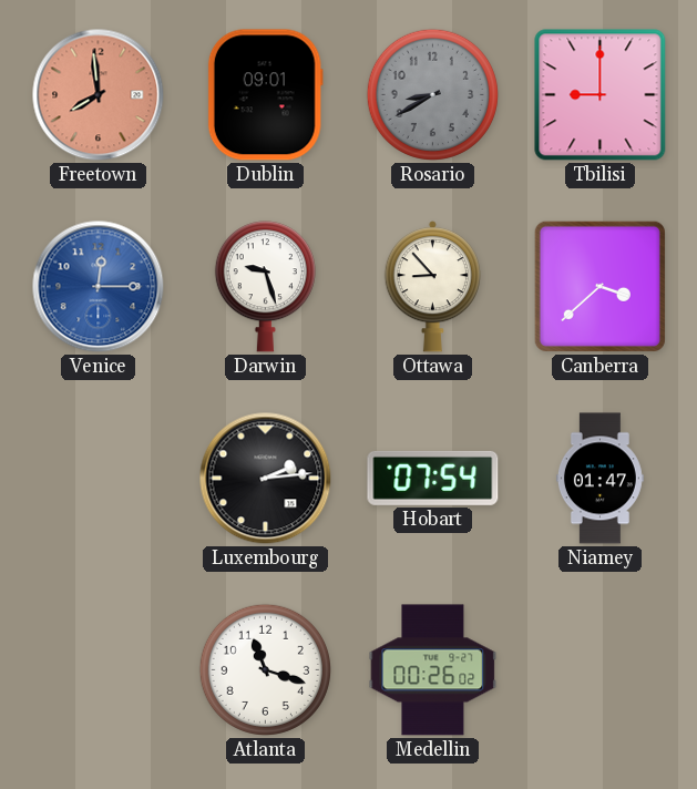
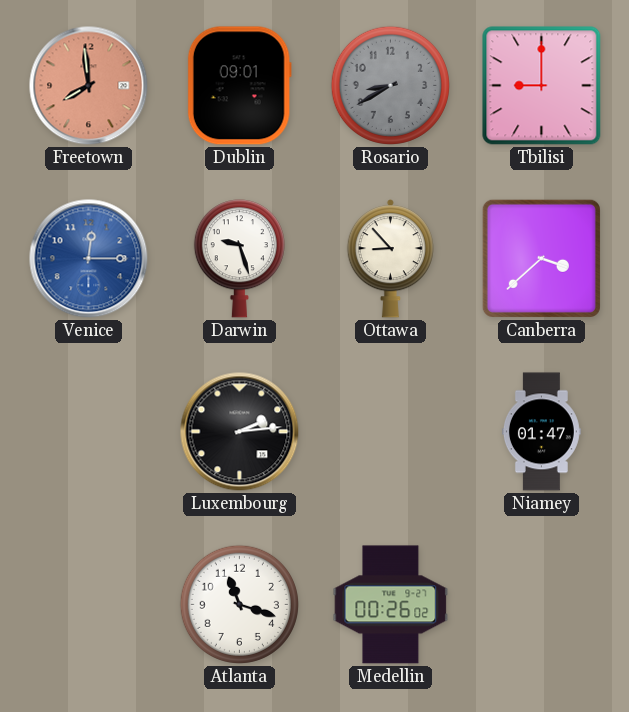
Hobart: 07:54 -> none (433, 478)
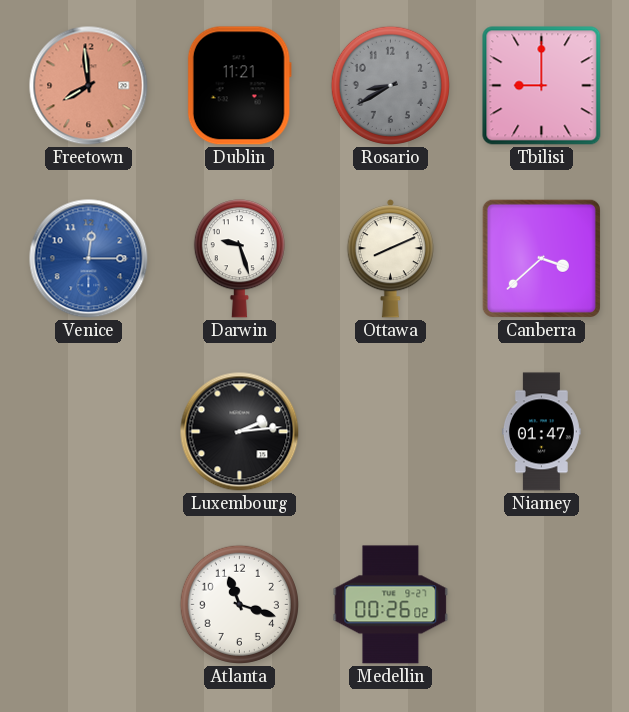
Dublin: 09:01 -> 11:21 (239, 86)
Ottawa: 8:53 -> 8:11 (390, 259)
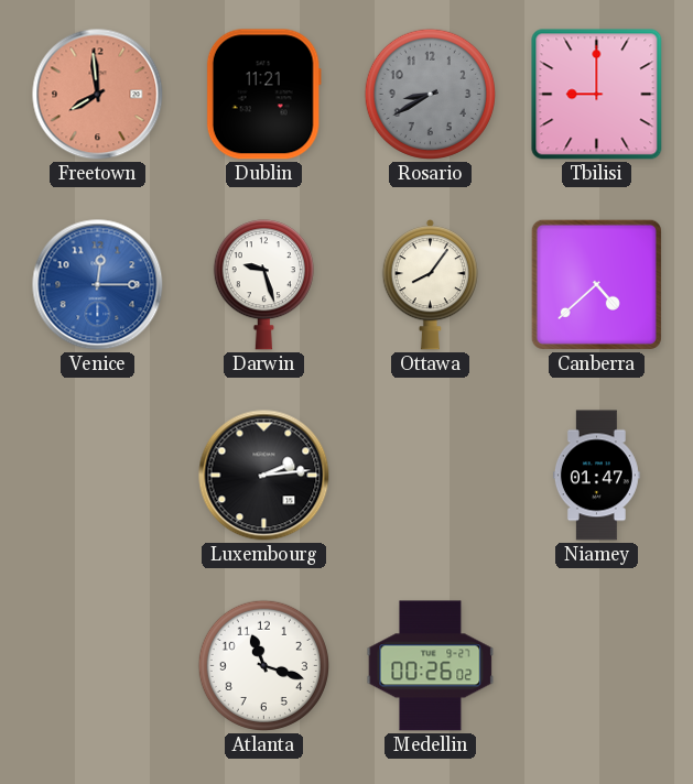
Ottawa: 8:11 -> 8:06 (430, 285)
Canberra: 3:38 -> 4:38 (596, 284)
